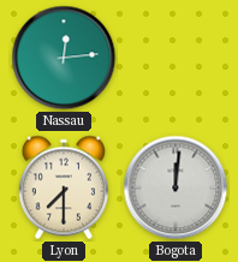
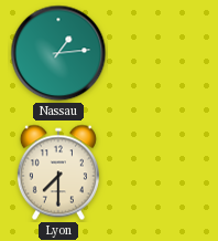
Nassau: 12:14 -> 1:14 (58, 53)
Bogota: 12:01 -> none (175, 187)
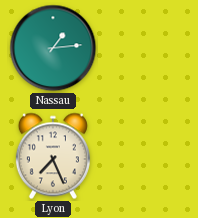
Lyon: 7:30 -> 7:26 (53, 156)
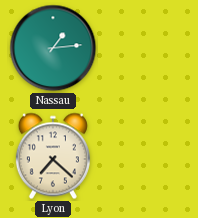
Lyon: 7:26 -> 7:22 (53, 156)
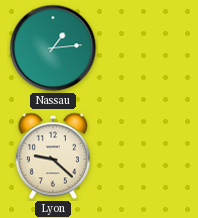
Lyon: 7:22 -> 9:22 (53, 156)
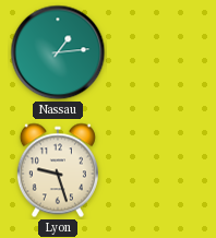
Lyon: 9:22 -> 9:27 (58, 170)
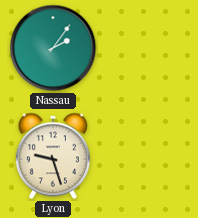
Nassau: 1:14 -> 2:06 (53, 48)
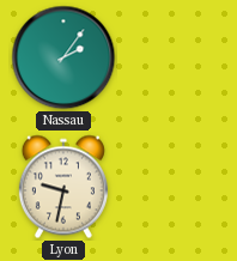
Lyon: 9:27 -> 9:32 (63, 187)
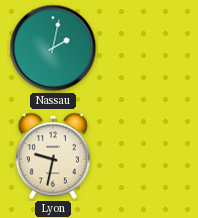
Nassau: 2:06 -> 2:02 (53, 48)
